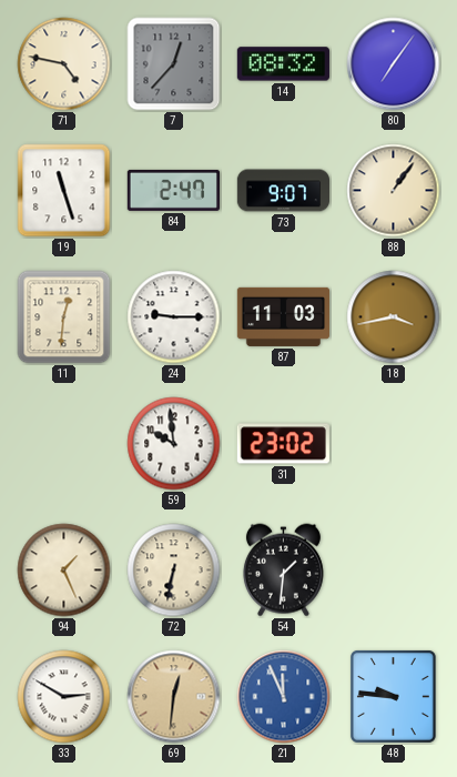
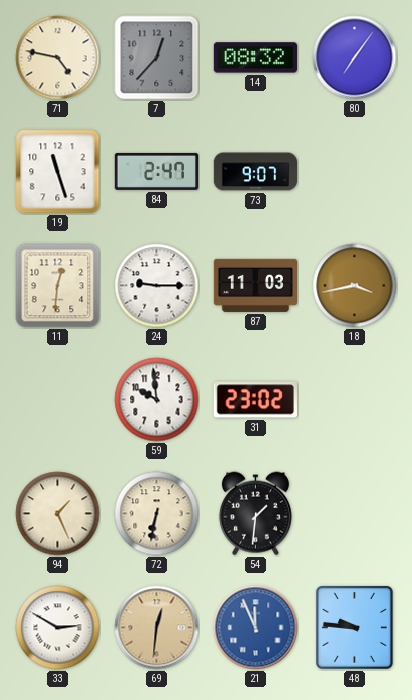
88: 1:06 -> none (394, 191)
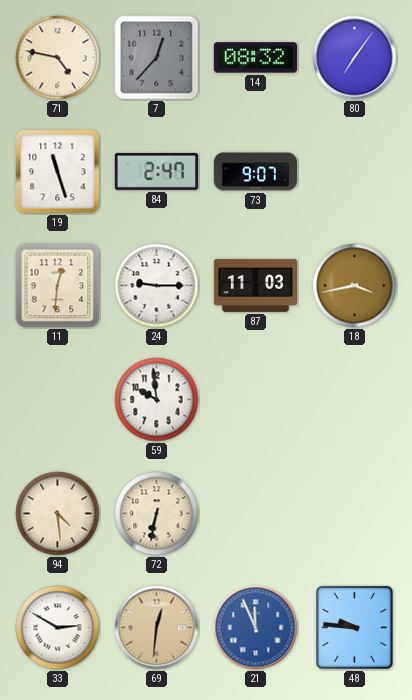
31: 23:02 -> none (255, 400)
94: 1:26 -> 4:29 (58, 514)
54: 1:31 -> none (255, 514)
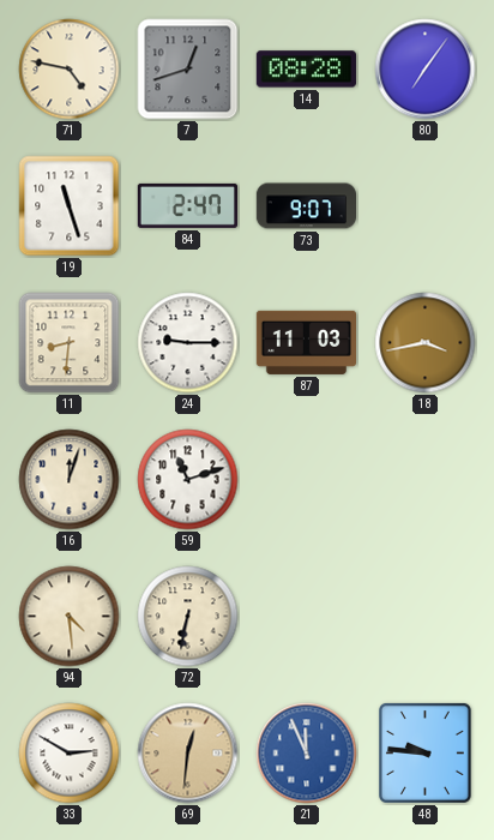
7: 12:37 -> 12:42 (188, 70)
14: 08:32 -> 08:28 (306, 70)
11: 12:31 -> 8:31 (70, 343)
16: none -> 12:03 (70, 480)
59: 9:59 -> 11:12 (188, 480)
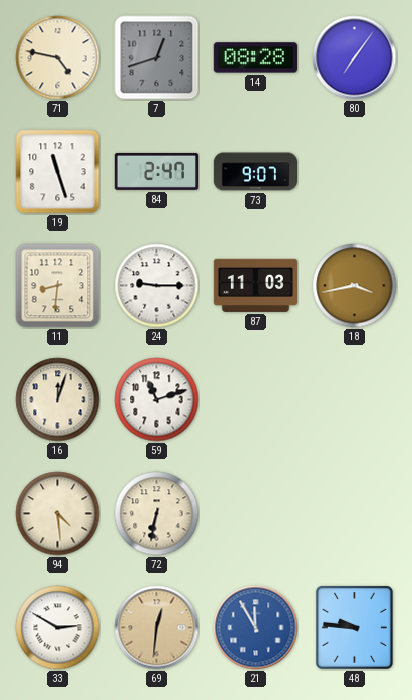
21: 11:56 -> 11:55 (256, 628)
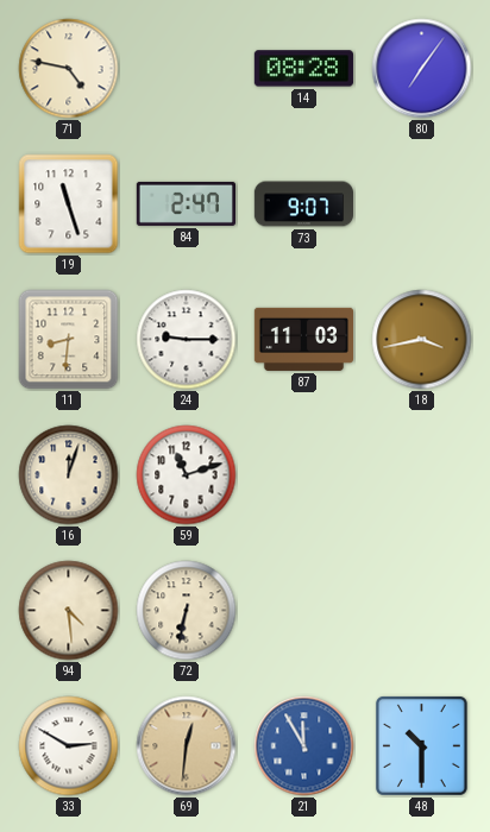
7: 12:42 -> none (157, 58)
48: 9:46 -> 10:30 (421, 745)
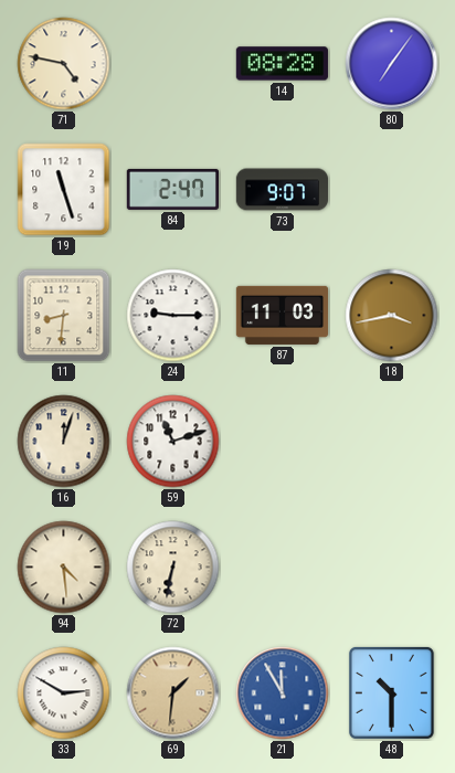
69: 12:31 -> 1:31 (173, 693)
